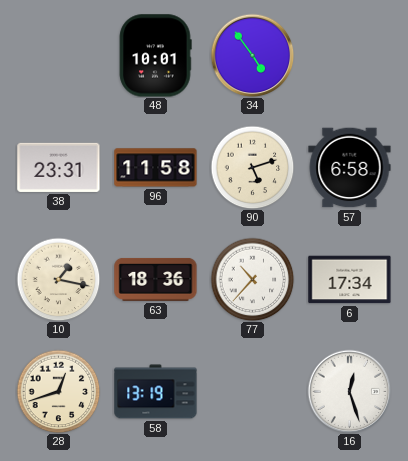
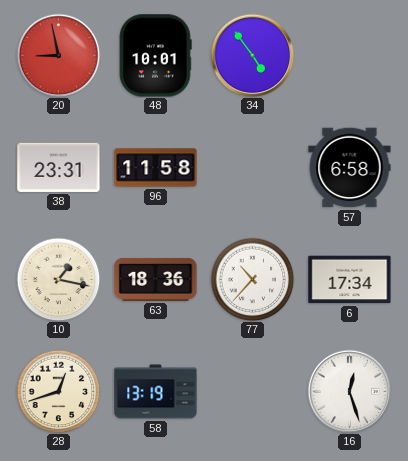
20: none -> 8:58 (58, 55)
90: 5:12 -> none (252, 167)
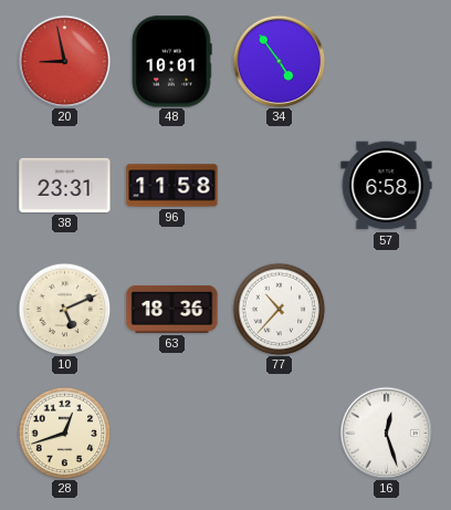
10: 1:17 -> 5:11 (64, 309)
6: 17:34 -> none (350, 280)
58: 13:19 -> none (156, 392)
